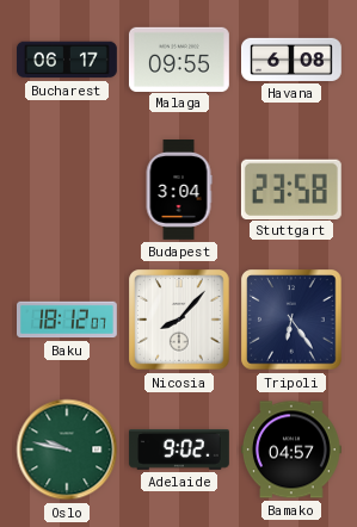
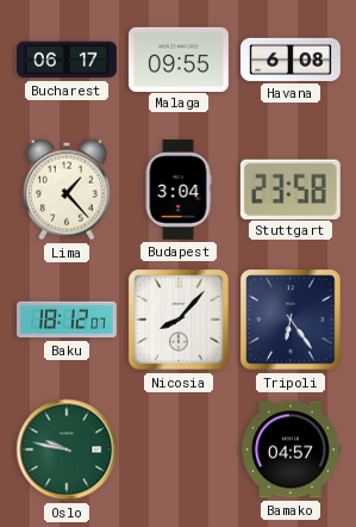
Lima: none -> 1:23 (67, 190)
Adelaide: 9:02 -> none (179, 451)
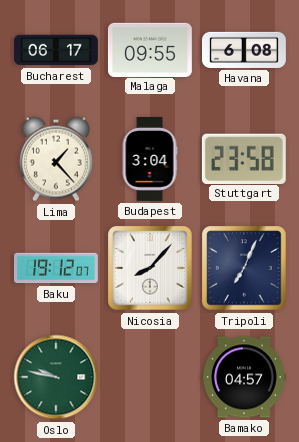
Baku: 18:12 -> 19:12 (57, 268)
Tripoli: 6:24 -> 7:04 (244, 268)
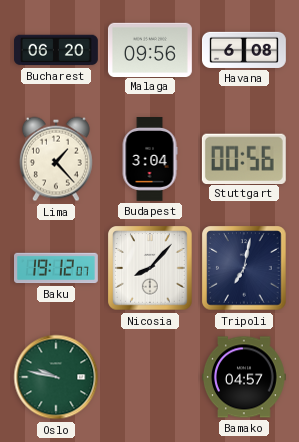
Bucharest: 06:17 -> 06:20 (57, 50)
Malaga: 09:55 -> 09:56 (150, 49)
Stuttgart: 23:58 -> 00:56 (244, 158)
Tripoli: 7:04 -> 7:02 (244, 268)
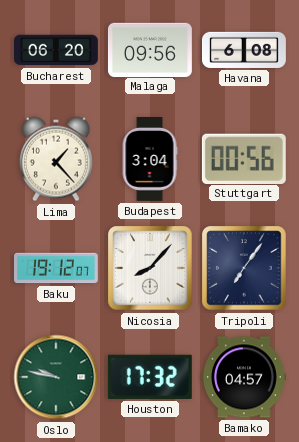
Tripoli: 7:02 -> 7:06 (244, 268)
Houston: none -> 17:32 (150, 377)
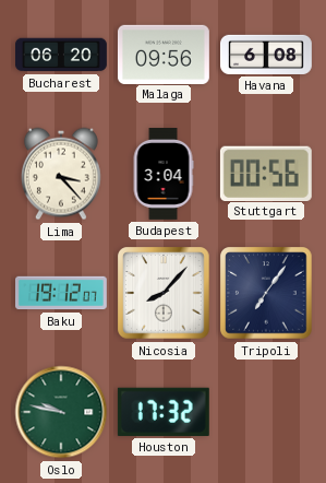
Lima: 1:23 -> 3:23 (61, 174)
Bamako: 04:57 -> none (244, 377)
